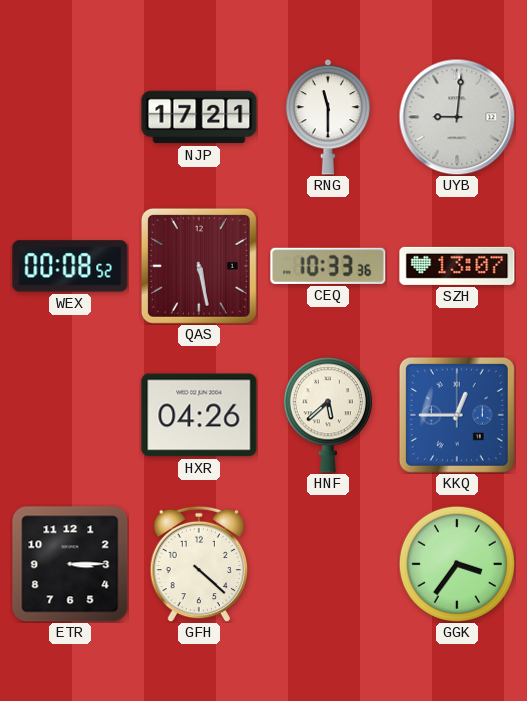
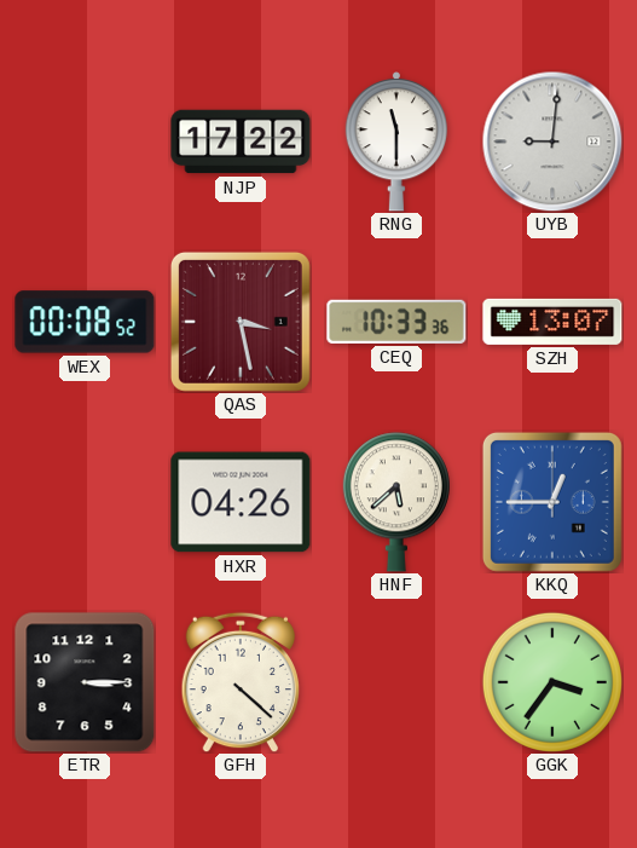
NJP: 17:21 -> 17:22 (241, 142)
QAS: 5:28 -> 3:28 (241, 322)
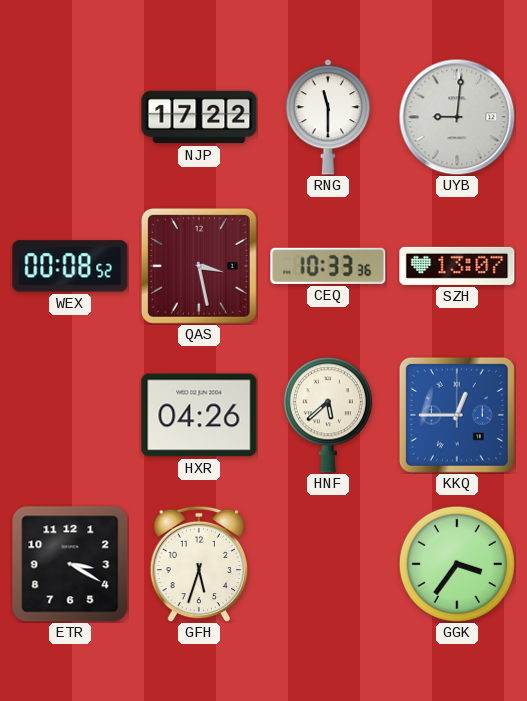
ETR: 3:15 -> 3:20 (70, 564)
GFH: 4:22 -> 5:33 (199, 564)
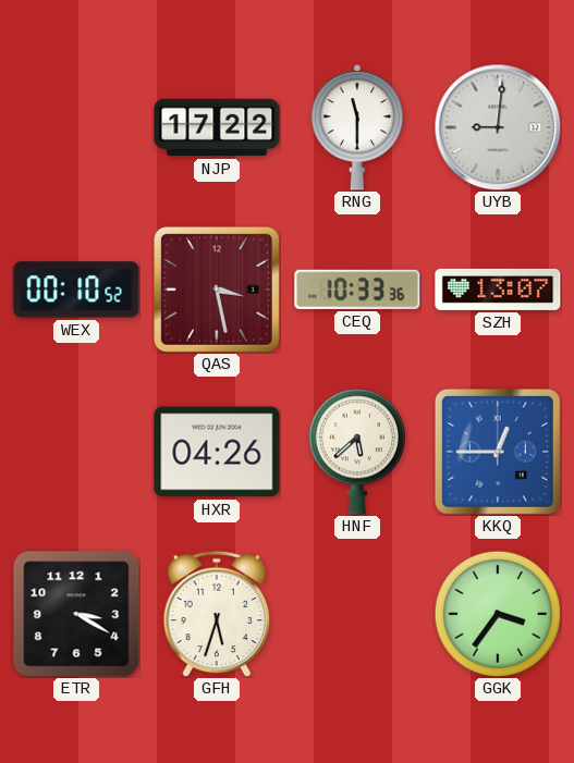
WEX: 00:08 -> 00:10 (76, 290)
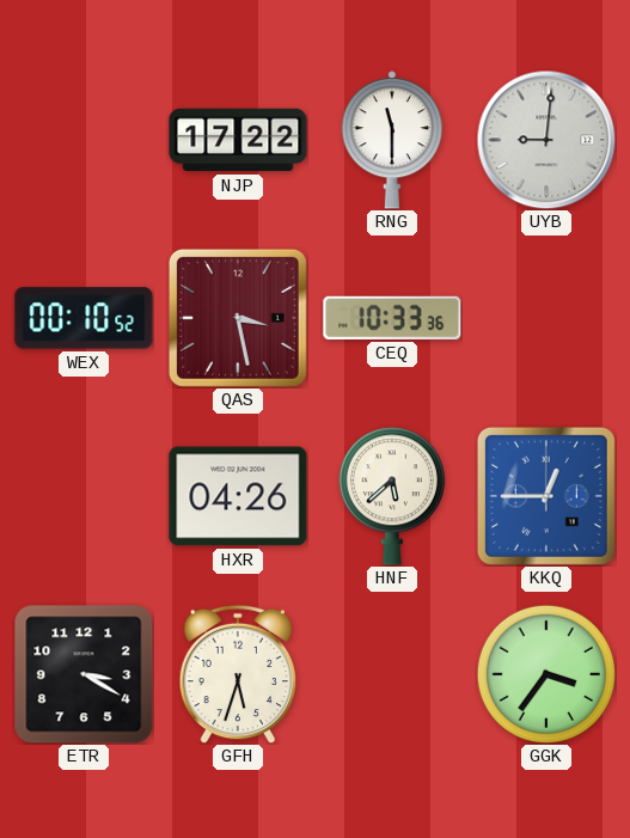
SZH: 13:07 -> none (498, 290)
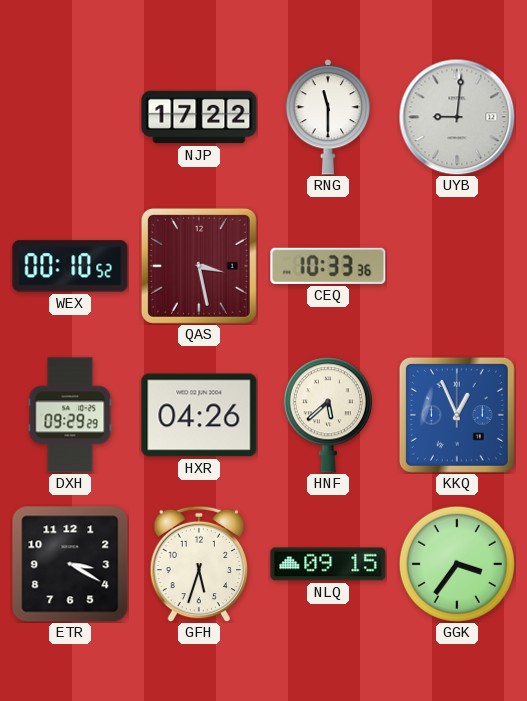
DXH: none -> 09:29 (70, 415)
KKQ: 12:45 -> 12:56 (457, 415)
NLQ: none -> 09:15 (328, 564)
